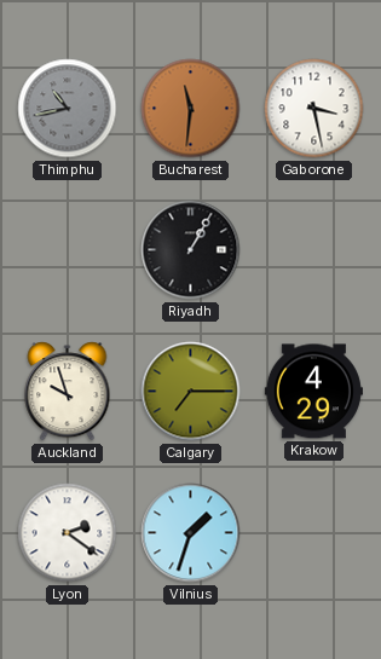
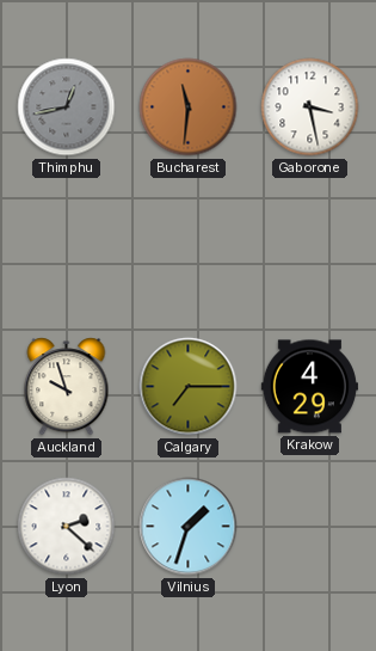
Thimphu: 10:43 -> 12:43 (67, 108)
Riyadh: 1:05 -> none (191, 250)
Lyon: 2:21 -> 2:22 (67, 527)
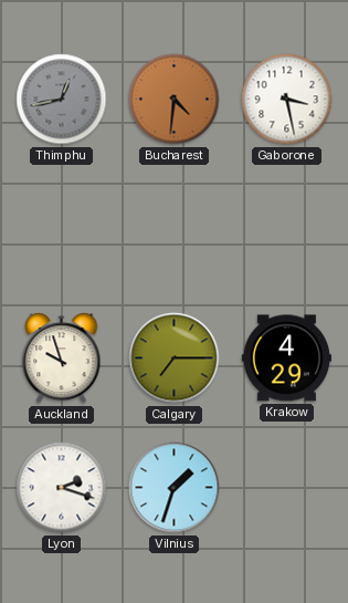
Bucharest: 11:31 -> 4:31 (175, 100)
Lyon: 2:22 -> 2:18 (62, 488)
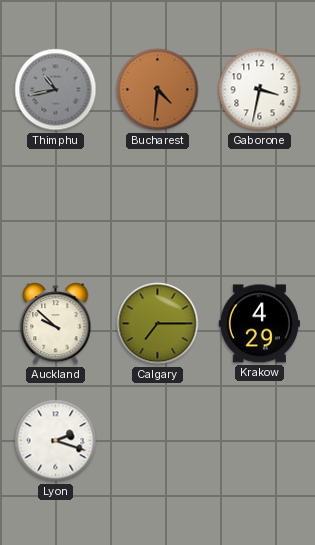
Thimphu: 12:43 -> 10:43 (56, 90)
Gaborone: 3:28 -> 3:32 (260, 90)
Auckland: 9:57 -> 9:52 (56, 324)
Vilnius: 1:33 -> none (175, 488)
